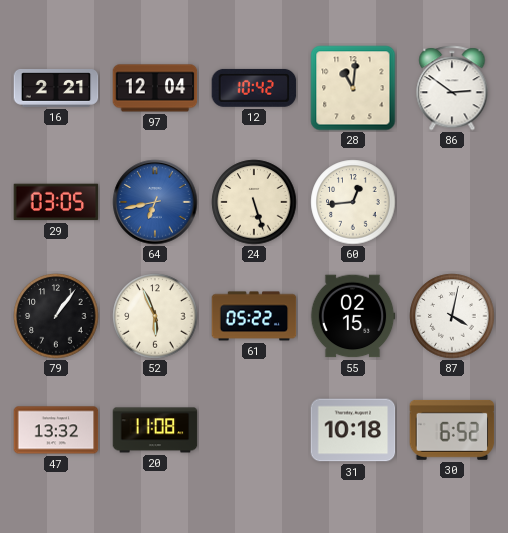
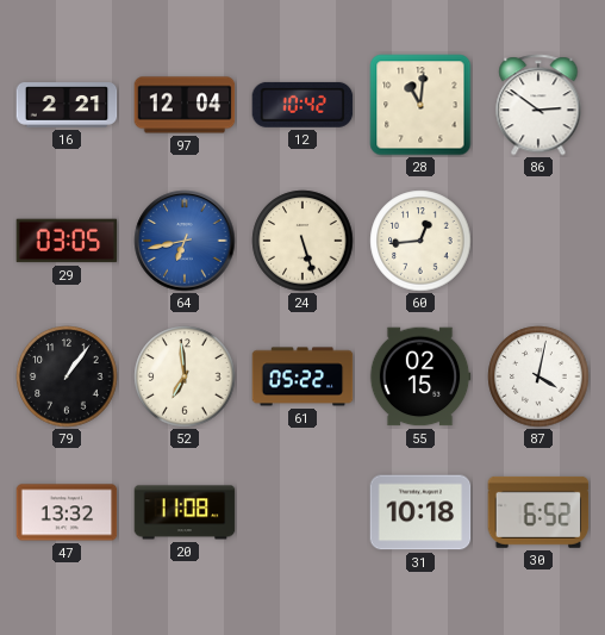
52: 5:56 -> 6:59 (185, 376)
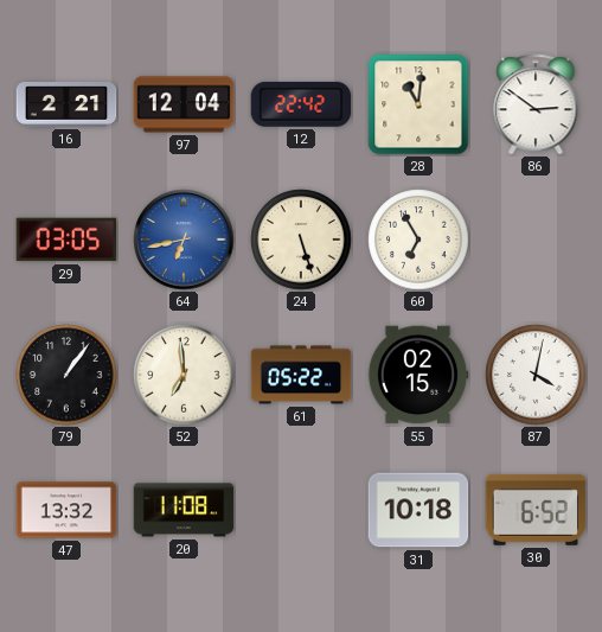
12: 10:42 -> 22:42 (301, 104)
60: 12:44 -> 6:55 (418, 240)
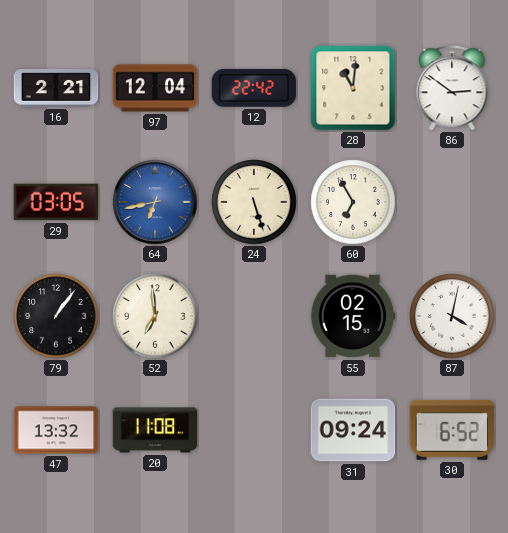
61: 05:22 -> none (301, 375)
31: 10:18 -> 09:24 (353, 430)
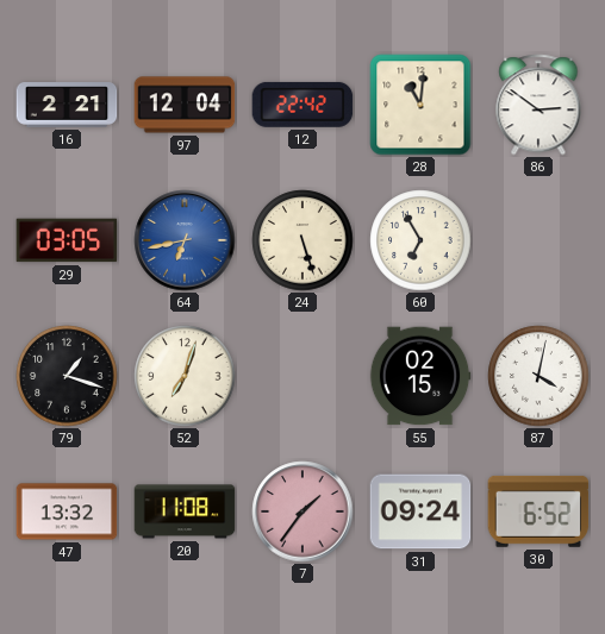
79: 1:06 -> 1:18 (67, 376)
52: 6:59 -> 7:03 (185, 376)
7: none -> 1:36 (302, 511)
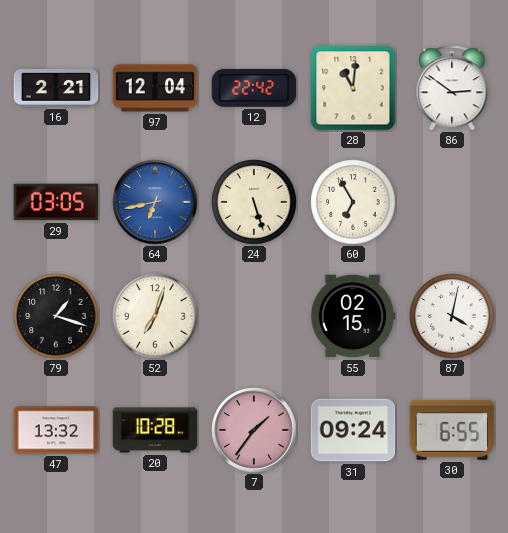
20: 11:08 -> 10:28 (155, 430)
30: 6:52 -> 6:55 (452, 430)
